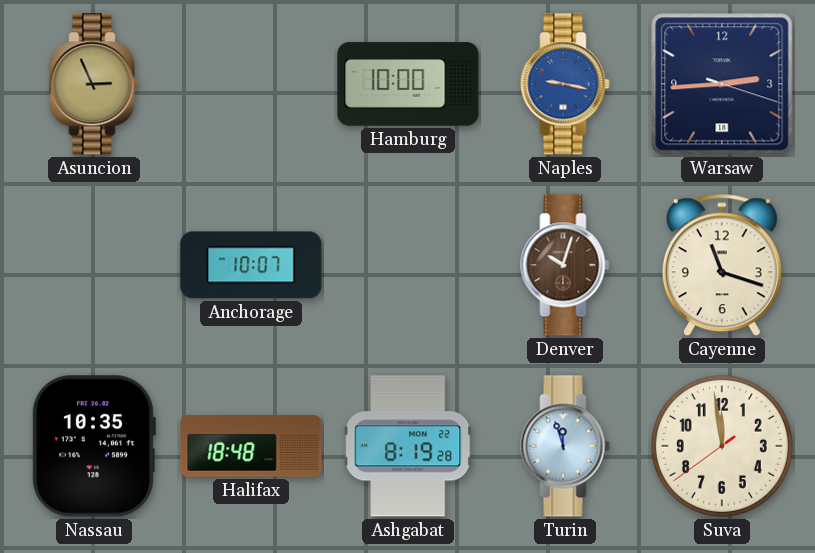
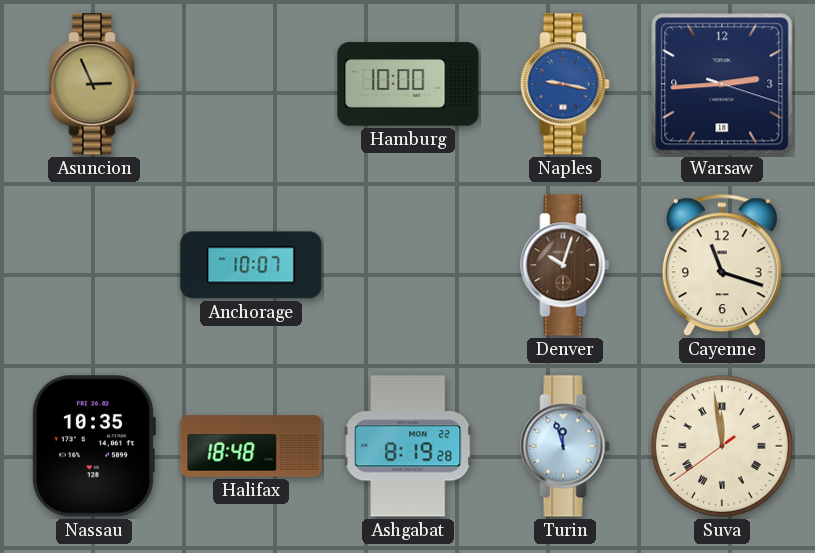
Suva numerals: Arabic -> Roman (722, 446)
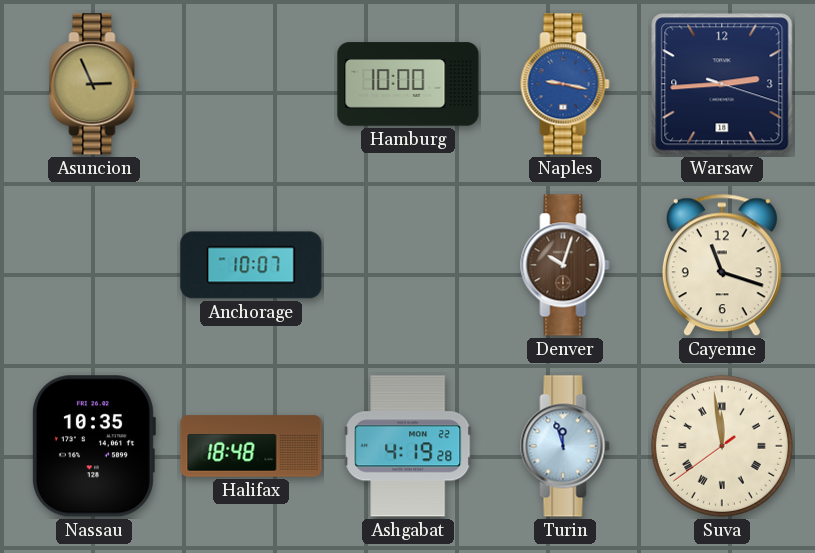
Ashgabat: 8:19 -> 4:19 (408, 446)
